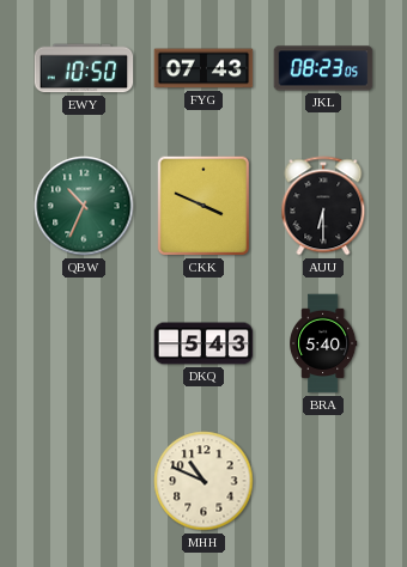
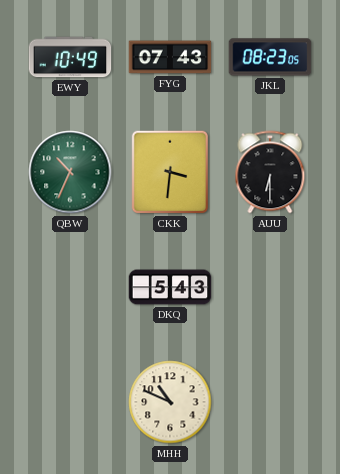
EWY: 10:50 -> 10:49 (70, 57)
CKK: 3:49 -> 3:31 (170, 172)
BRA: 5:40 -> none (324, 343)
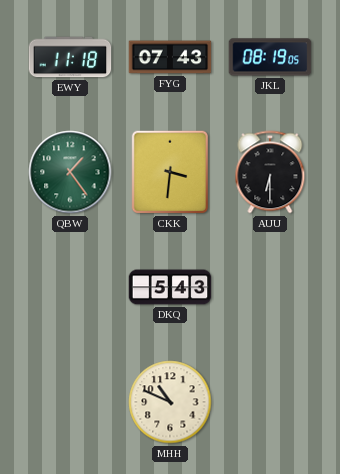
EWY: 10:49 -> 11:18 (70, 57)
JKL: 08:23 -> 08:19 (270, 57)
QBW: 10:34 -> 1:24 (70, 172)
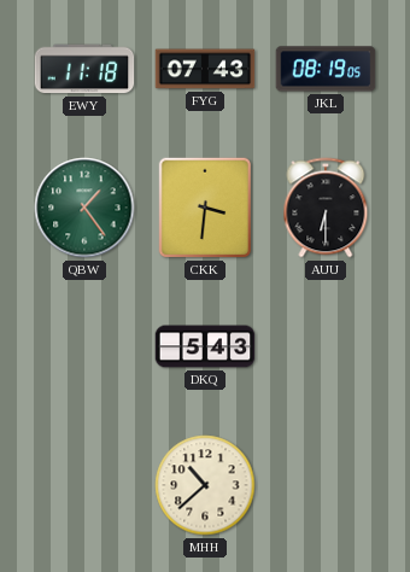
MHH: 10:49 -> 10:38 (205, 485)
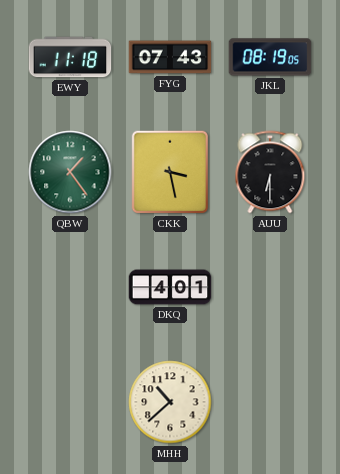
CKK: 3:31 -> 3:28 (170, 172)
DKQ: 5:43 -> 4:01 (170, 287)
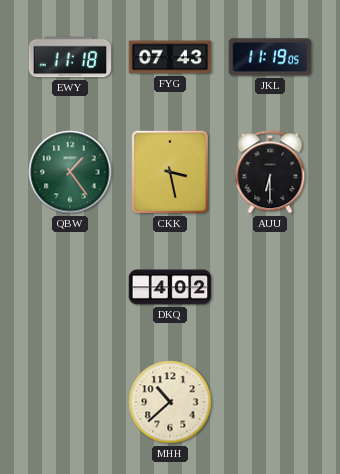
JKL: 08:19 -> 11:19 (270, 57)
DKQ: 4:01 -> 4:02 (170, 287)
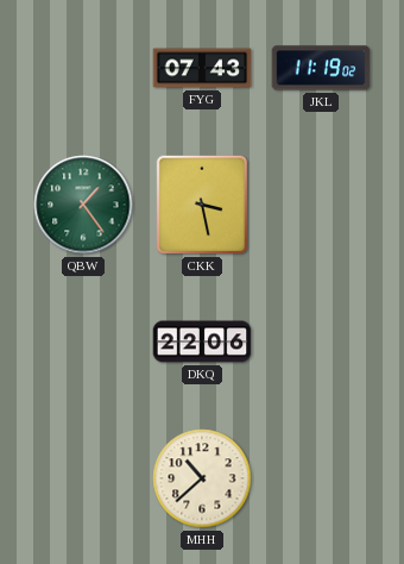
EWY: 11:18 -> none (70, 57)
JKL: 11:19:05 -> 11:19:02 (321, 68)
AUU: 6:30 -> none (270, 172)
DKQ: 4:02 -> 22:06 (202, 341)
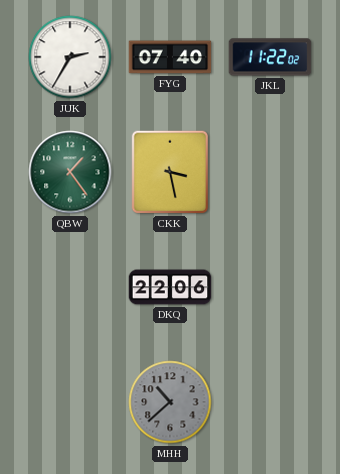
JUK: none -> 2:35 (70, 57)
FYG: 07:43 -> 07:40 (170, 57)
JKL: 11:19 -> 11:22 (270, 57)
MHH dial: cream -> grey (170, 402)
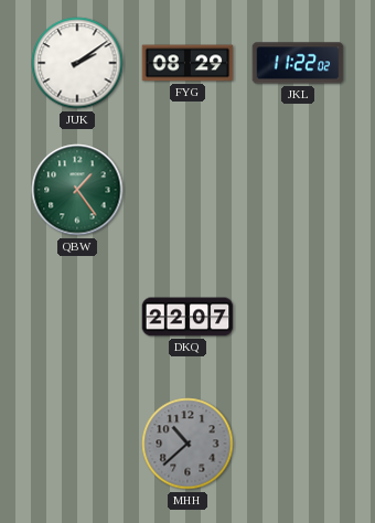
JUK: 2:35 -> 2:09 (77, 63)
FYG: 07:40 -> 08:29 (187, 63)
CKK: 3:28 -> none (170, 172)
DKQ: 22:06 -> 22:07 (187, 317)
